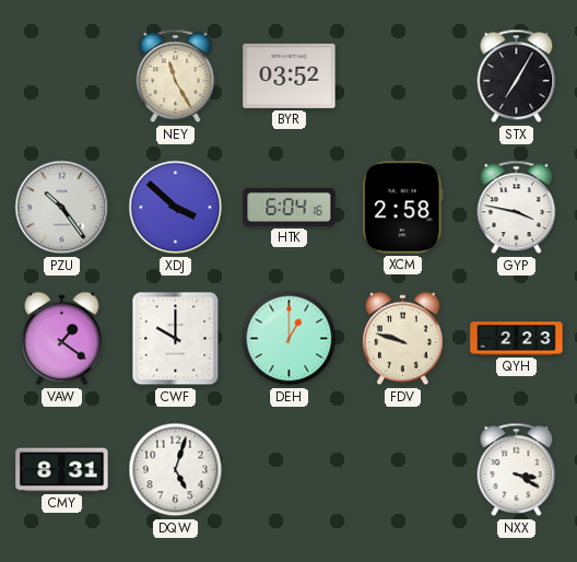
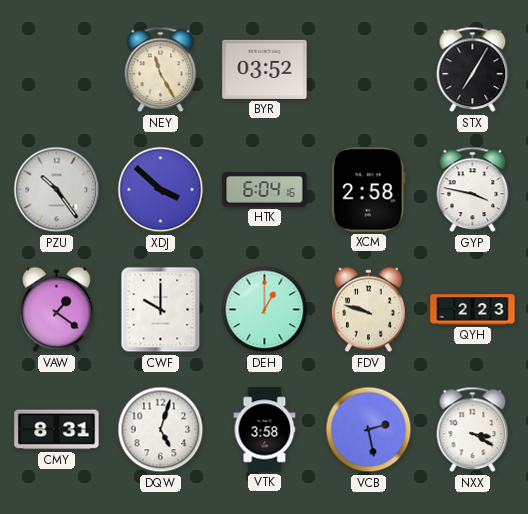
VTK: none -> 3:58 (265, 430)
VCB: none -> 2:28 (369, 430)
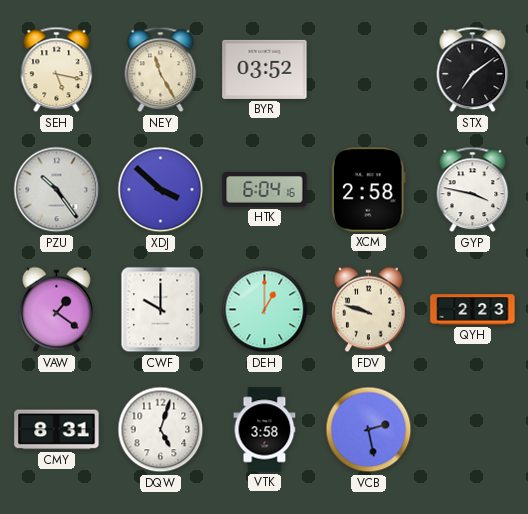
SEH: none -> 5:17 (57, 70)
STX: 7:05 -> 7:09 (473, 70)
NXX: 3:20 -> none (473, 430)
